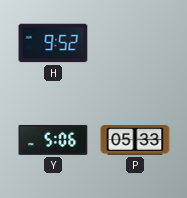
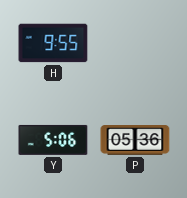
H: 9:52 -> 9:55 (53, 43)
P: 05:33 -> 05:36 (135, 141)
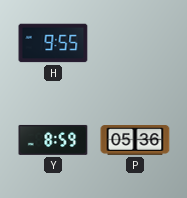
Y: 5:06 -> 8:59 (53, 140)
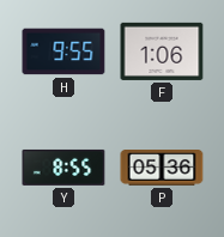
F: none -> 1:06 (162, 51)
Y: 8:59 -> 8:55 (63, 168)
